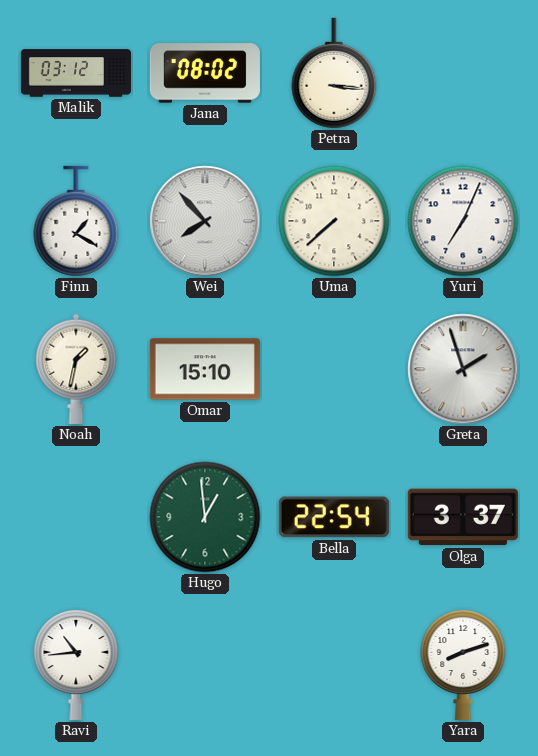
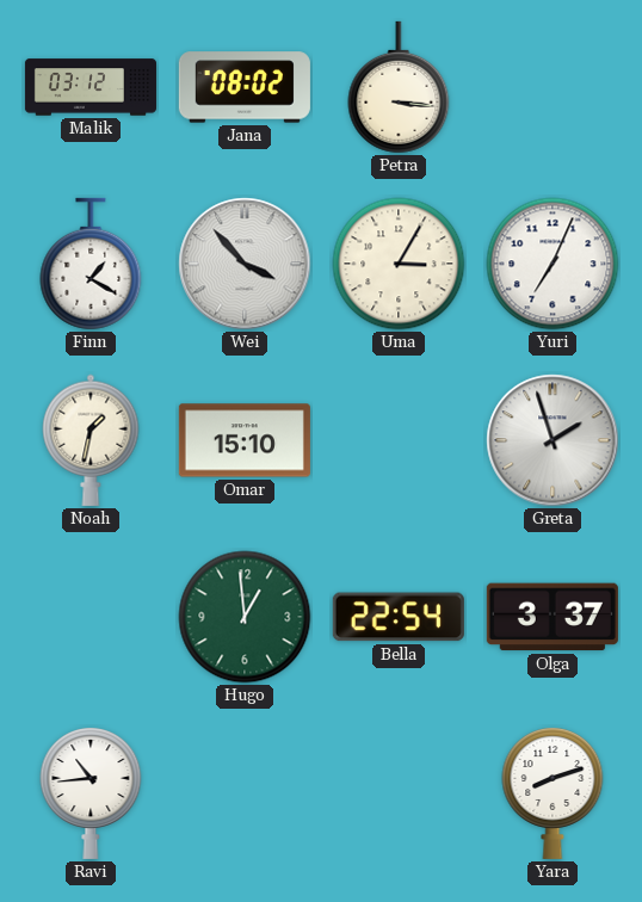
Wei: 7:53 -> 3:53 (245, 264)
Uma: 7:38 -> 3:05 (399, 264)
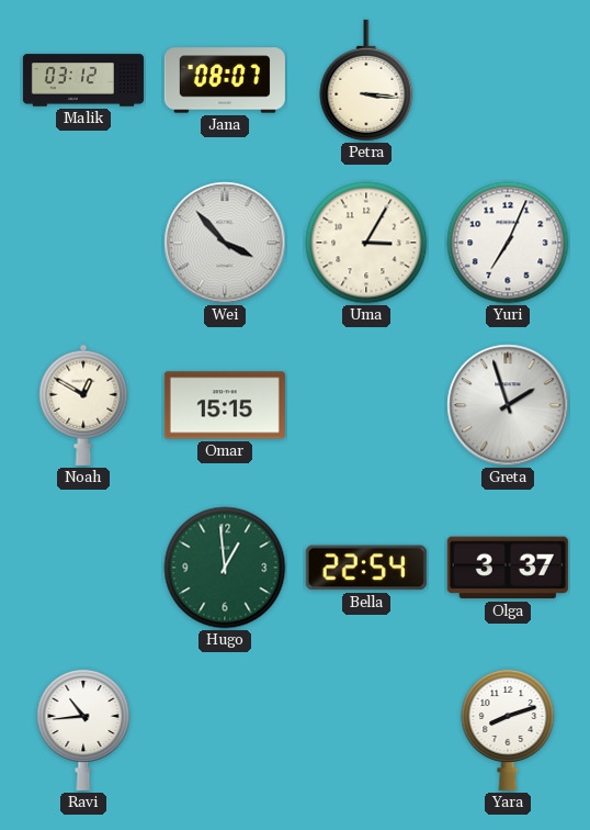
Jana: 08:02 -> 08:07 (225, 80)
Finn: 1:20 -> none (91, 264)
Noah: 1:32 -> 12:50 (83, 405)
Omar: 15:10 -> 15:15 (225, 405)
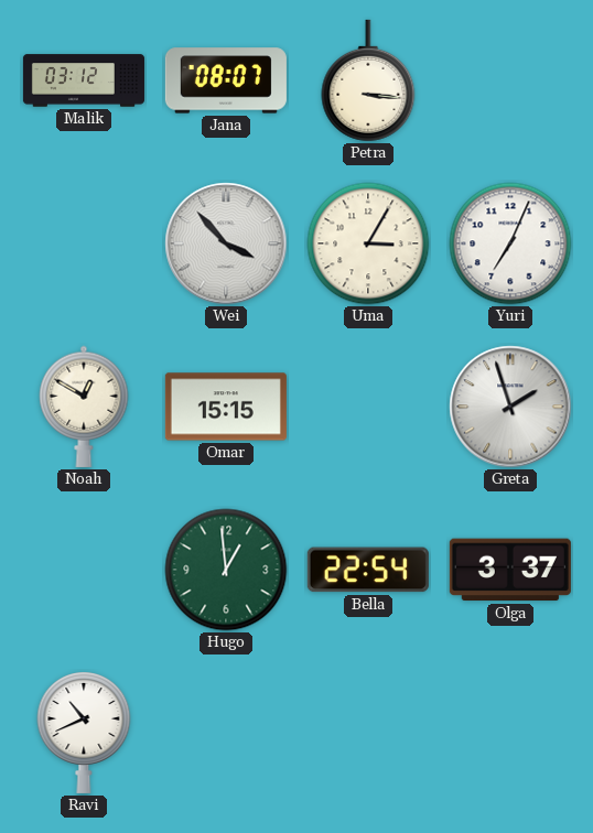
Ravi: 10:44 -> 10:41 (84, 733)
Yara: 8:12 -> none (508, 730)
